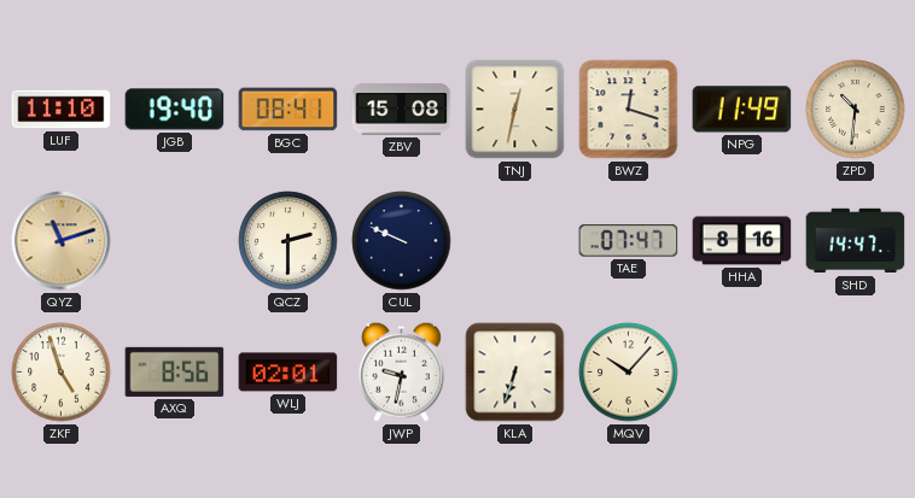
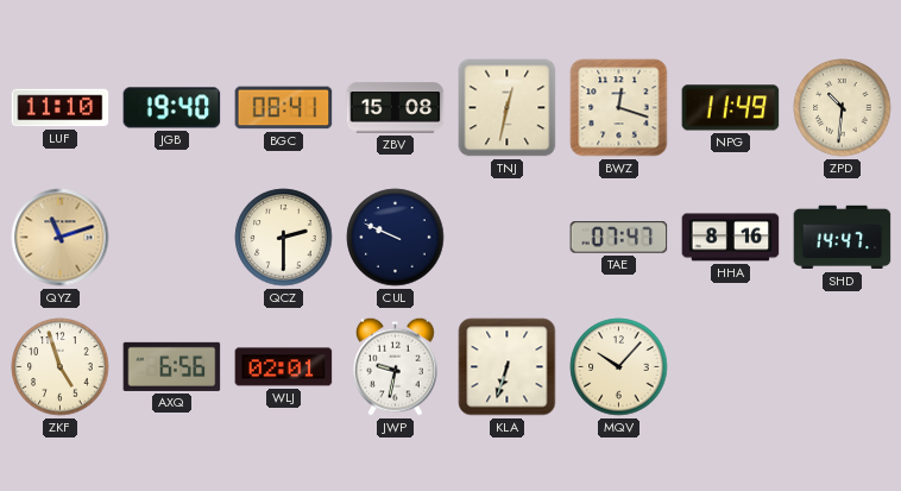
AXQ: 8:56 -> 6:56 (172, 366)
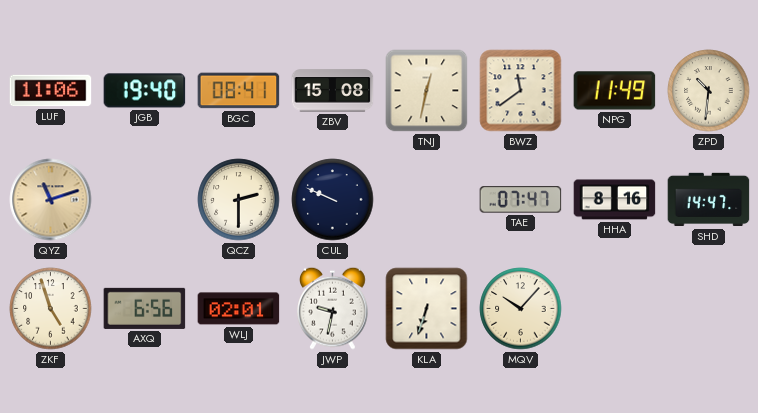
LUF: 11:10 -> 11:06 (51, 91)
BWZ: 12:18 -> 11:39 (521, 91)
